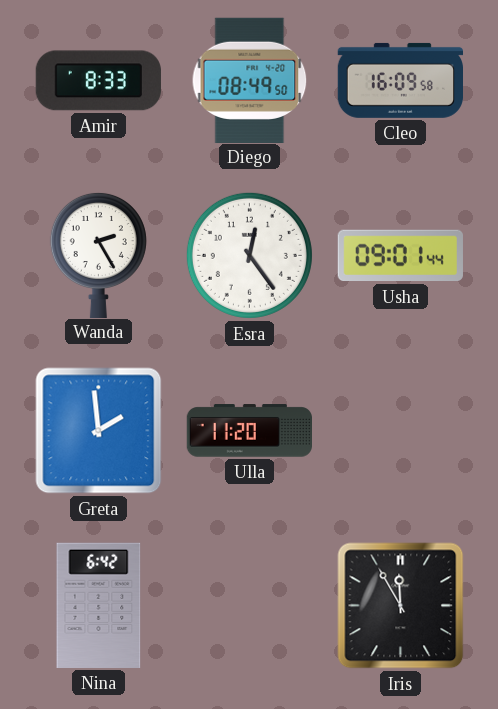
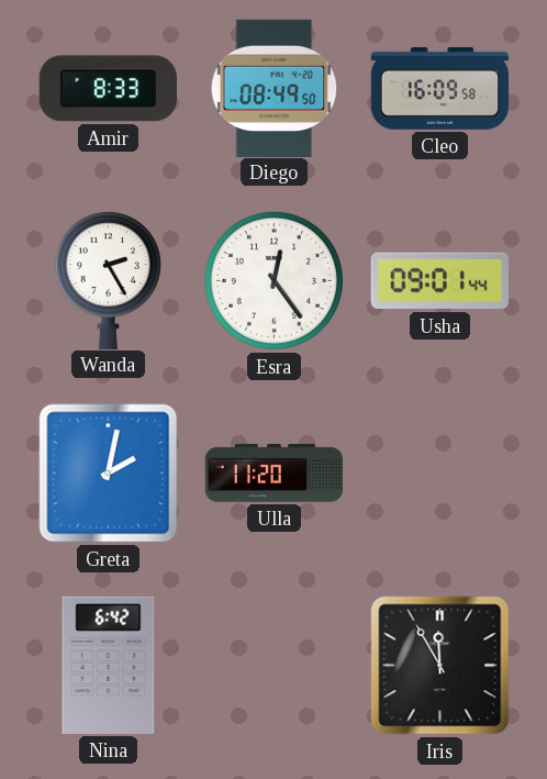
Greta: 1:59 -> 2:02 (109, 474)
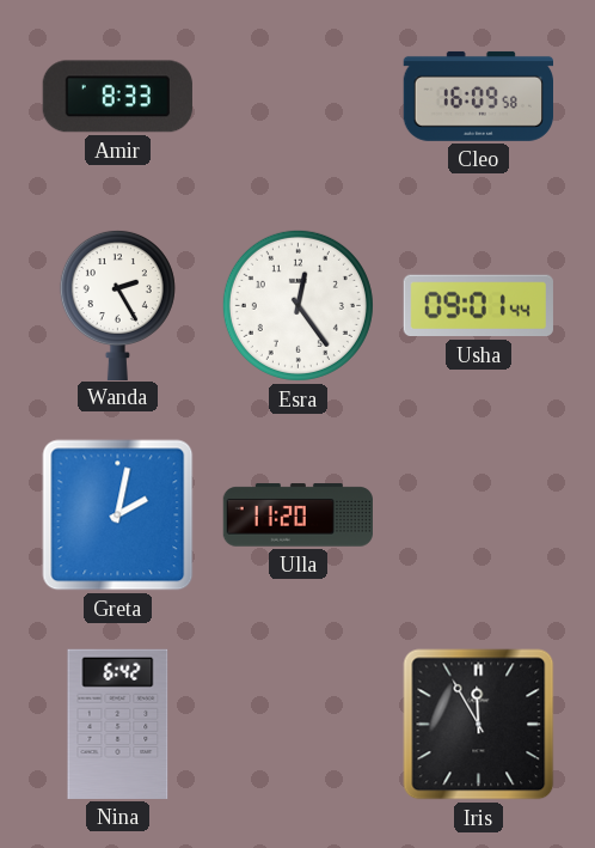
Diego: 08:49 -> none (275, 88)
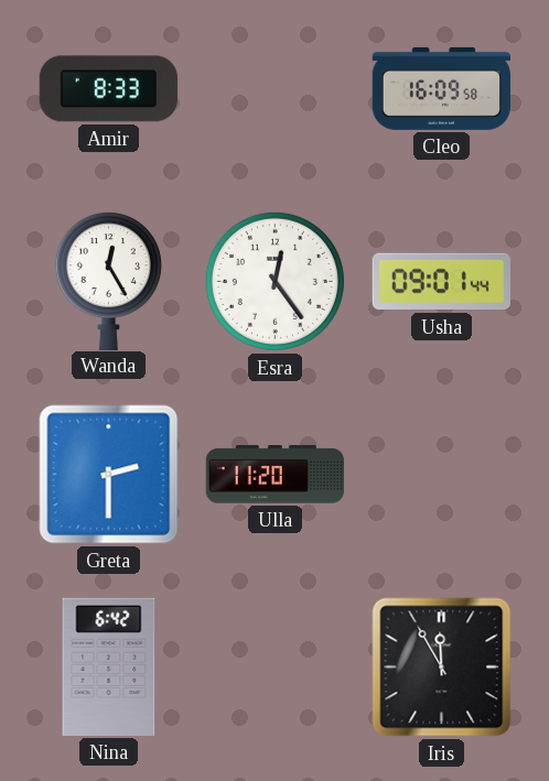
Wanda: 2:25 -> 12:25 (108, 280)
Greta: 2:02 -> 2:30 (109, 475)
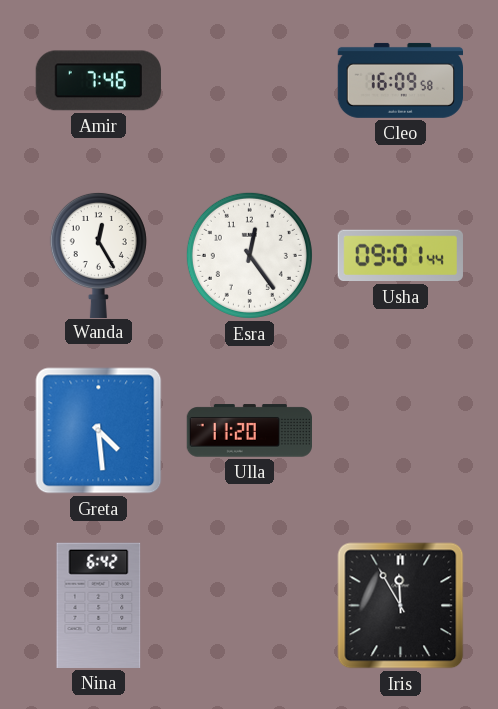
Amir: 8:33 -> 7:46 (98, 81)
Greta: 2:30 -> 4:29 (99, 431)
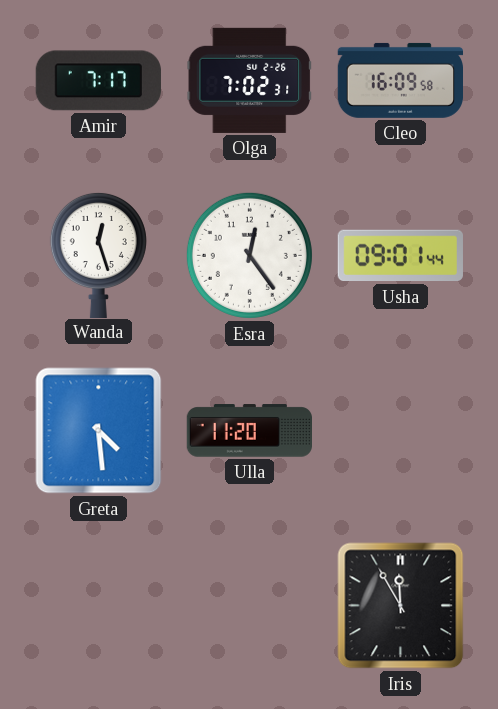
Amir: 7:46 -> 7:17 (98, 81)
Olga: none -> 7:02 (249, 80)
Wanda: 12:25 -> 12:27 (98, 254)
Nina: 6:42 -> none (99, 605)
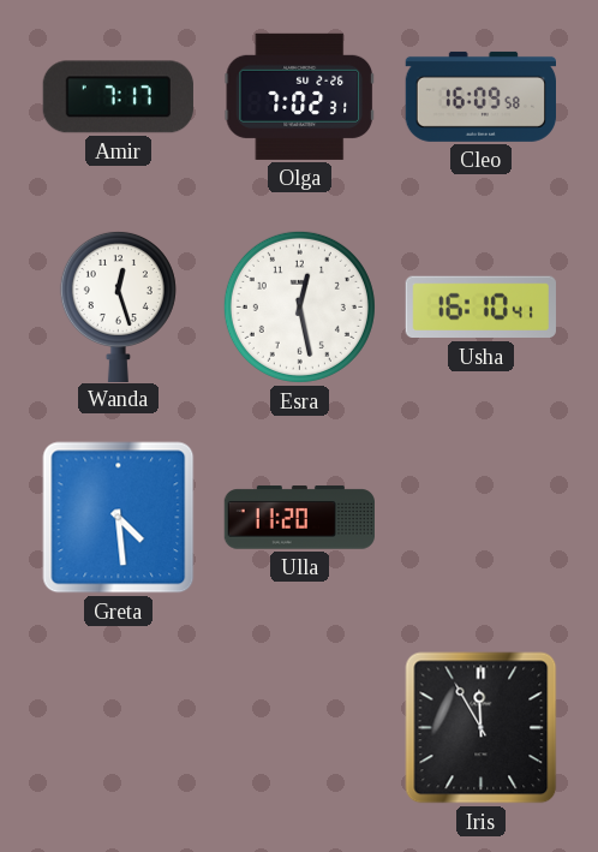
Esra: 12:24 -> 12:28 (299, 306)
Usha: 09:01 -> 16:10 (480, 308)
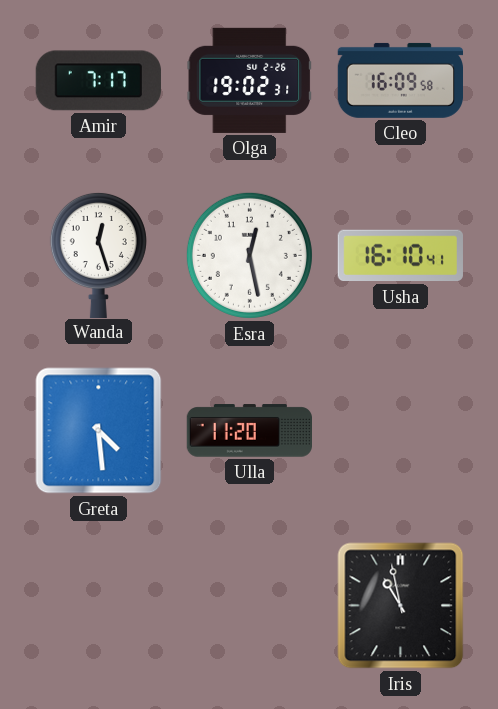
Olga: 7:02 -> 19:02 (249, 80)
Iris: 11:55 -> 10:58 (401, 606)
